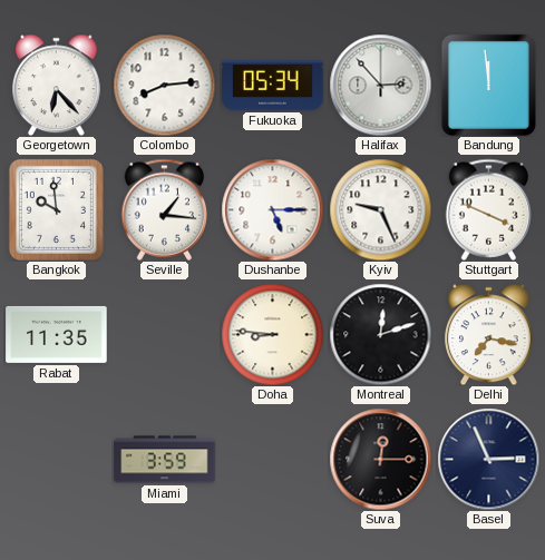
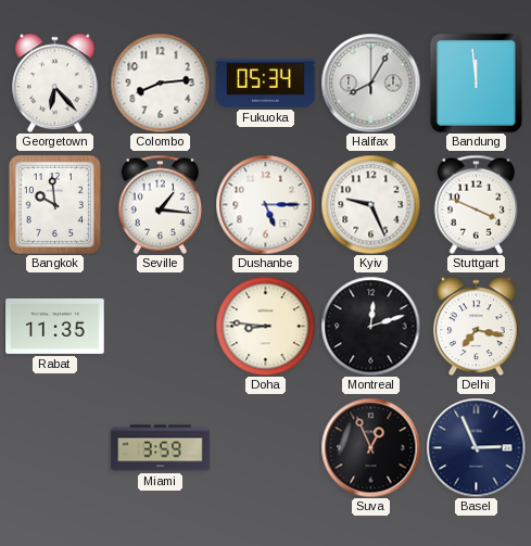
Halifax: 2:53 -> 8:05 (370, 82)
Suva: 12:15 -> 12:56 (370, 447)
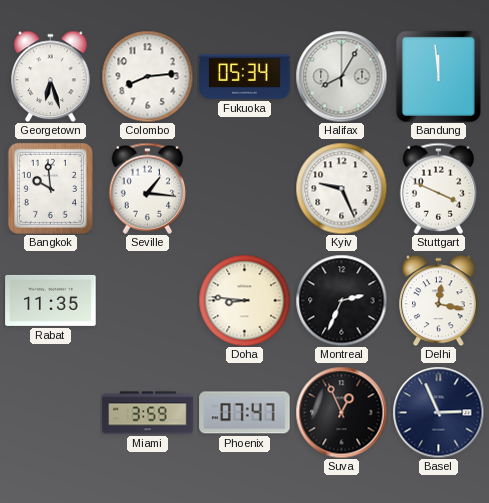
Georgetown: 6:23 -> 6:27 (51, 76)
Dushanbe: 5:15 -> none (265, 204)
Montreal: 12:12 -> 2:34 (341, 300)
Delhi: 7:17 -> 12:17 (439, 300)
Phoenix: none -> 07:47 (245, 413)
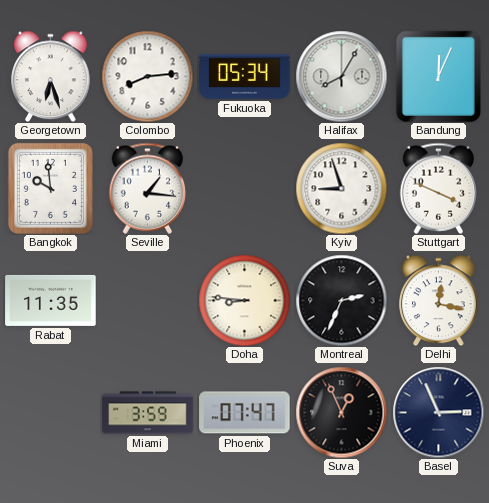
Bandung: 11:59 -> 12:04 (438, 76)
Kyiv: 9:26 -> 8:57 (341, 188)
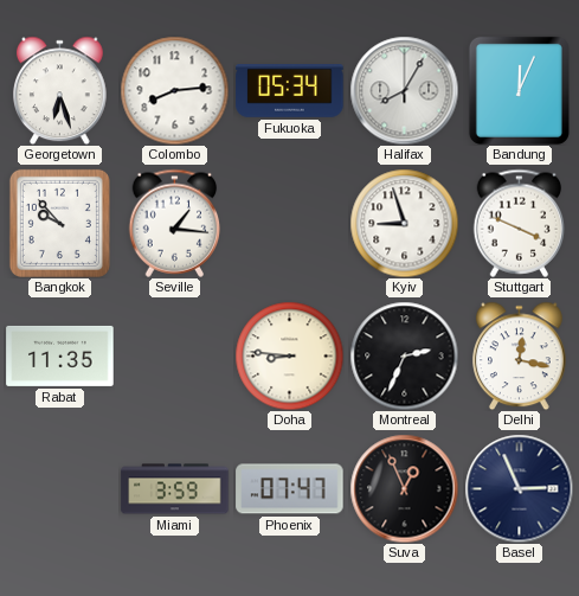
Bangkok: 9:59 -> 9:53 (59, 223)
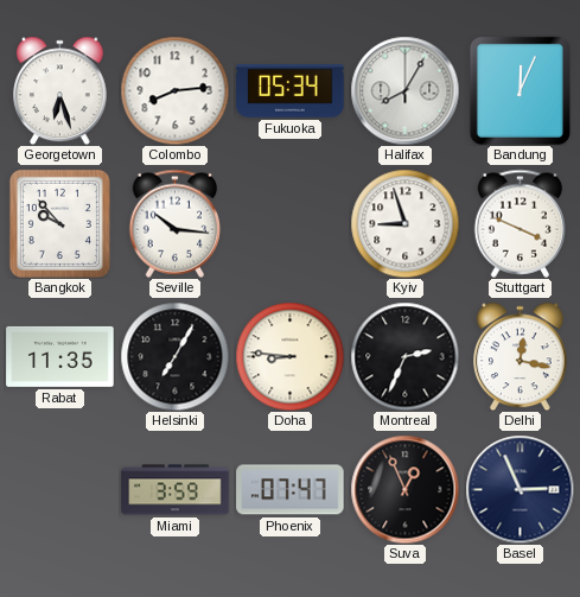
Seville: 1:16 -> 10:16 (176, 223)
Helsinki: none -> 7:05 (174, 356)
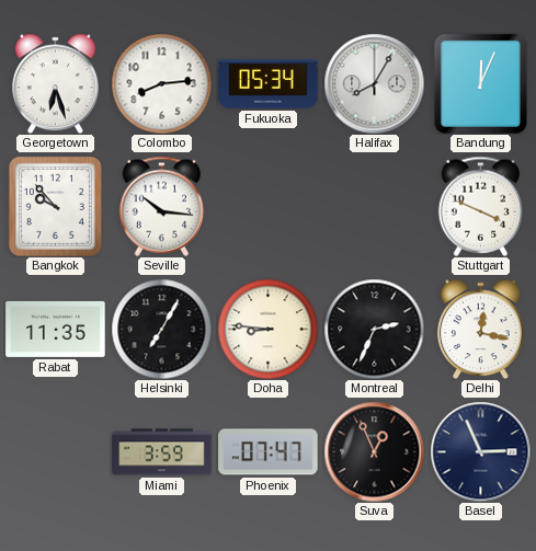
Kyiv: 8:57 -> none (404, 223)
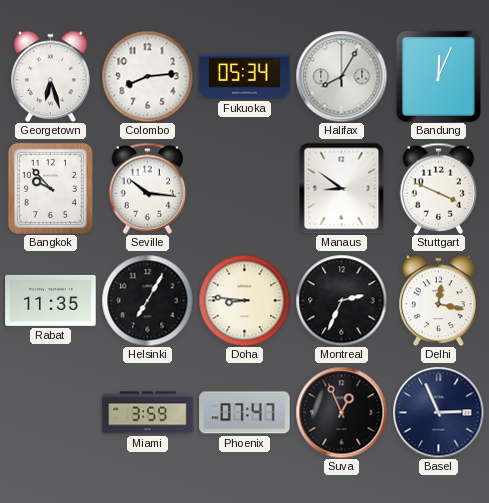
Manaus: none -> 8:51 (342, 188)
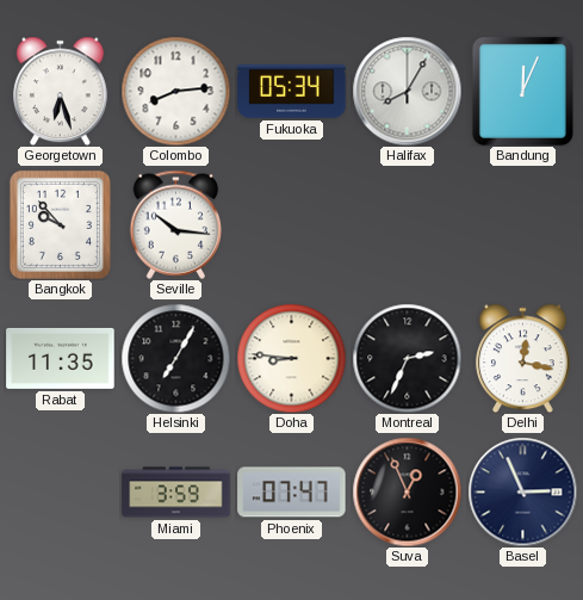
Manaus: 8:51 -> none (342, 188)
Stuttgart: 3:49 -> none (439, 188)
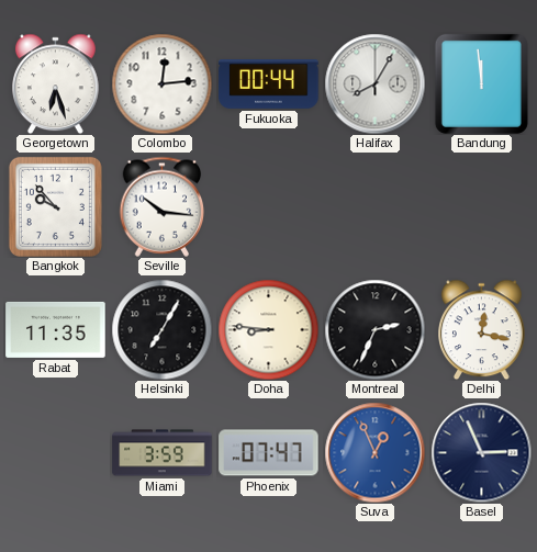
Colombo: 8:14 -> 12:14 (161, 83)
Fukuoka: 05:34 -> 00:44 (269, 85)
Bandung: 12:04 -> 11:59 (481, 83)
Suva dial: black -> blue (374, 452)
